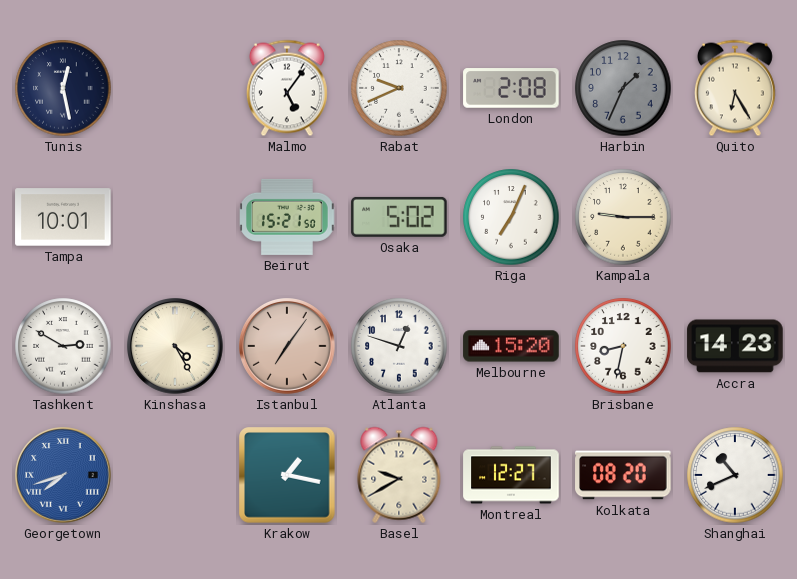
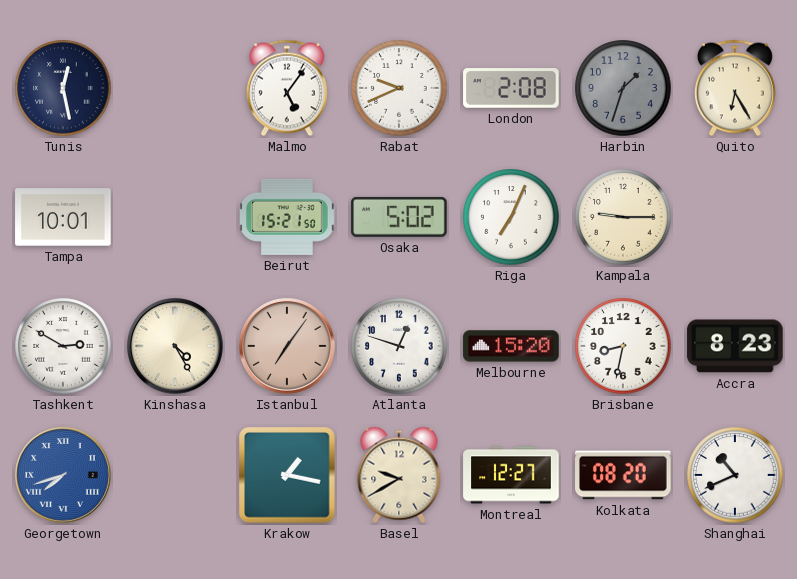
Harbin: 1:34 -> 1:33 (623, 88)
Accra: 14:23 -> 8:23 (735, 346)
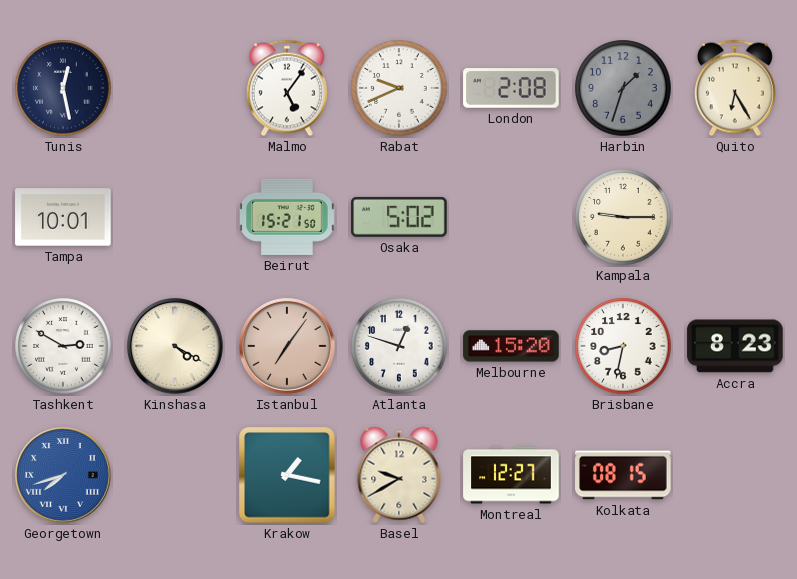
Riga: 7:04 -> none (511, 217)
Kinshasa: 4:25 -> 4:20 (176, 347)
Kolkata: 08:20 -> 08:15 (623, 475)
Shanghai: 10:41 -> none (735, 475)
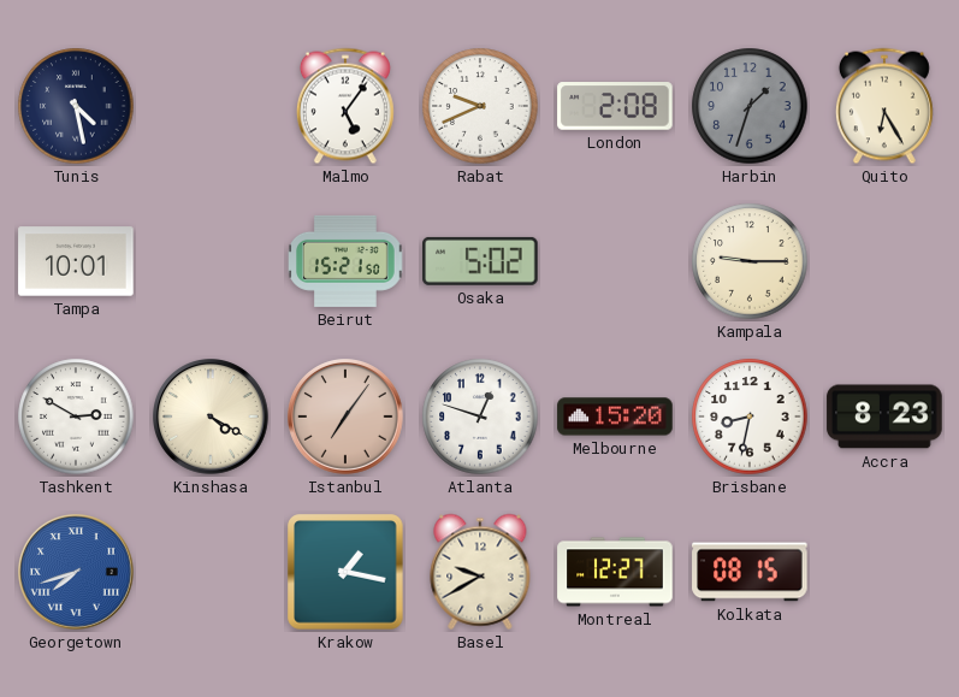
Tunis: 12:28 -> 4:28 (76, 106)
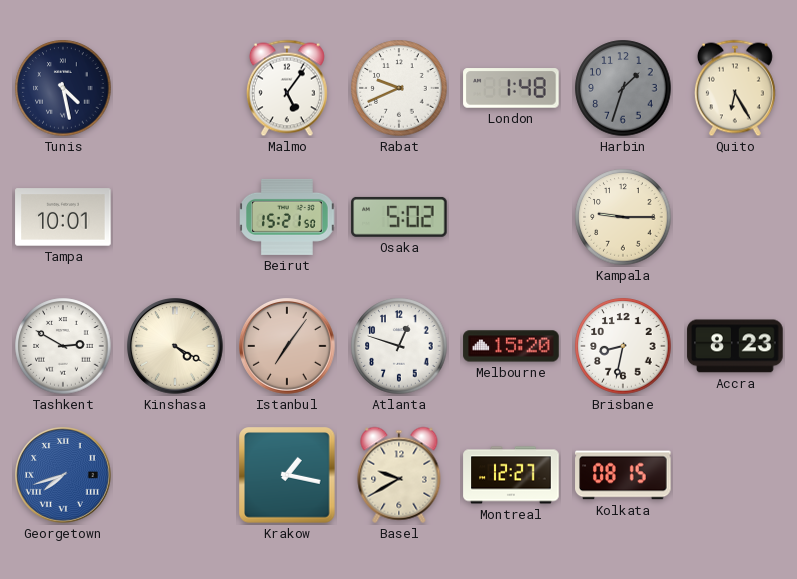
London: 2:08 -> 1:48 (511, 88)
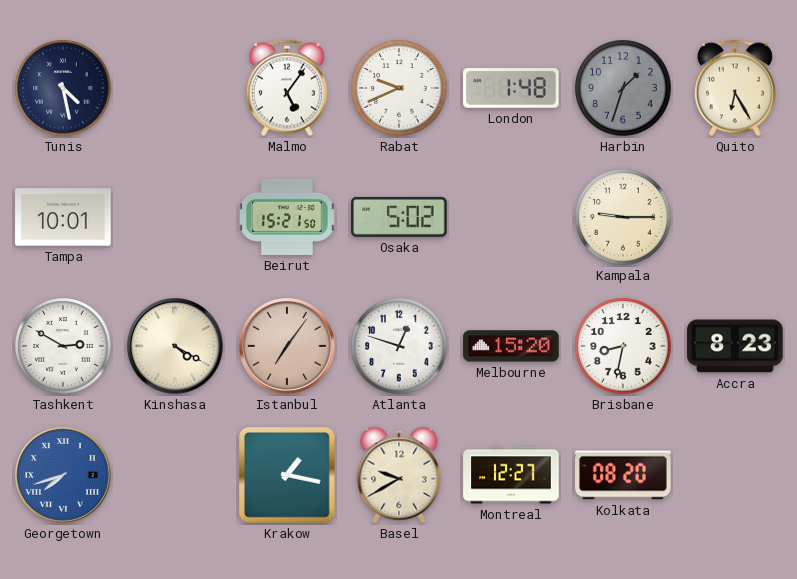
Kolkata: 08:15 -> 08:20 (623, 475)
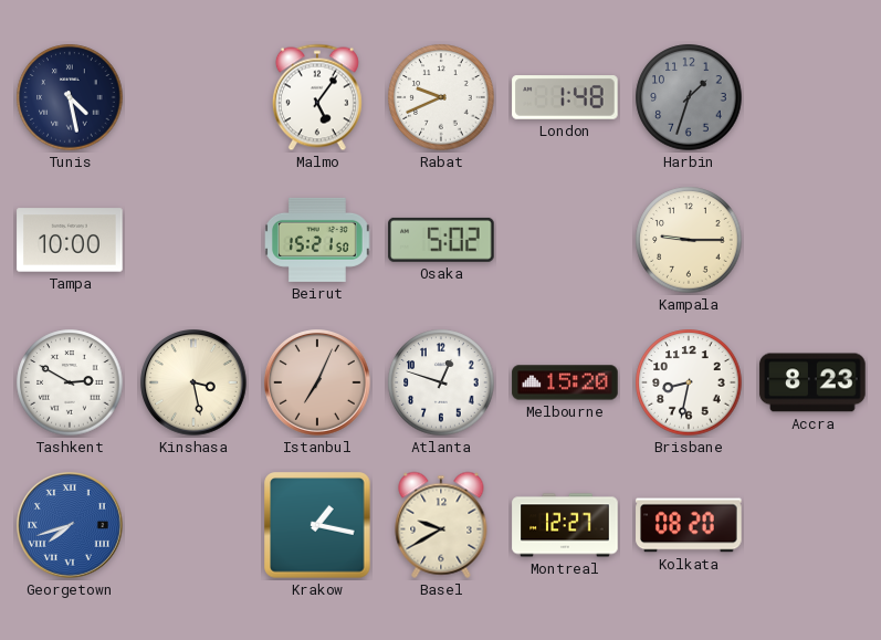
Quito: 6:25 -> none (735, 88)
Tampa: 10:01 -> 10:00 (70, 240)
Kinshasa: 4:20 -> 3:28 (195, 384)
Istanbul: 7:06 -> 7:04 (318, 384)
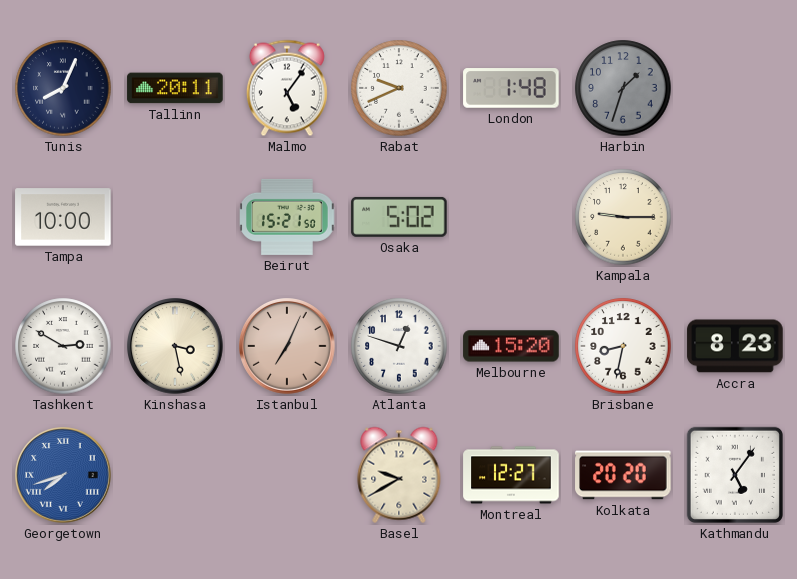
Tunis: 4:28 -> 8:04 (63, 88)
Tallinn: none -> 20:11 (175, 88)
Krakow: 1:17 -> none (317, 525)
Kolkata: 08:20 -> 20:20 (623, 475)
Kathmandu: none -> 5:06 (735, 475)
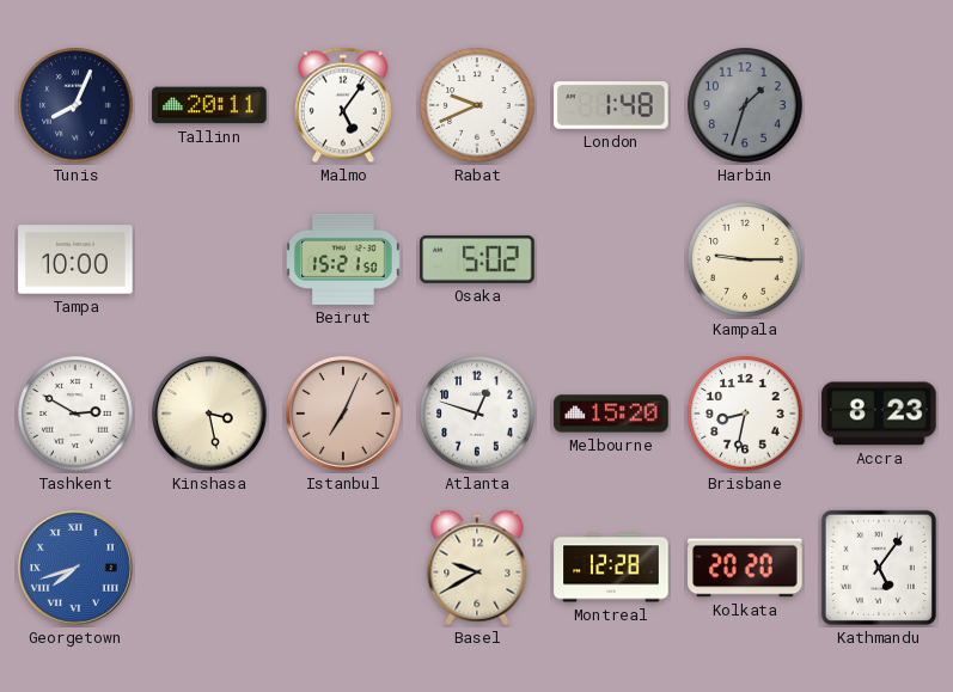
Montreal: 12:27 -> 12:28 (611, 568)
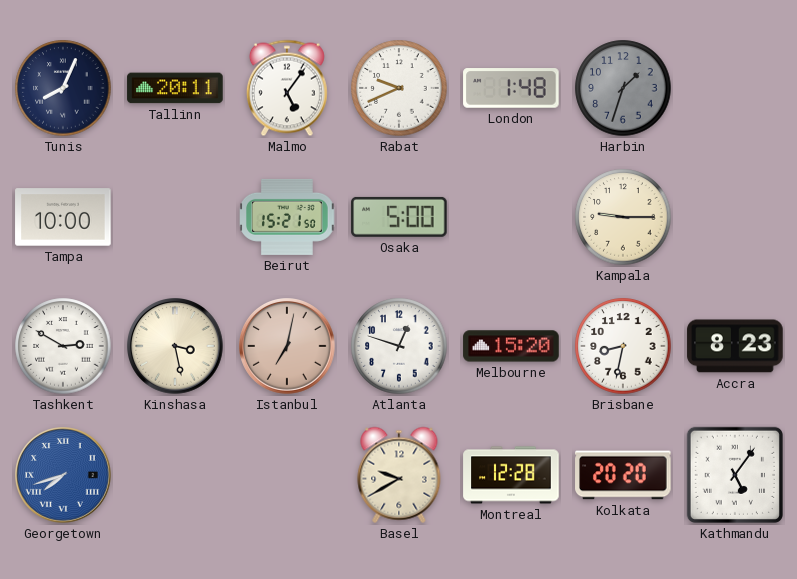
Osaka: 5:02 -> 5:00 (399, 217)
Istanbul: 7:04 -> 7:02 (288, 347)
